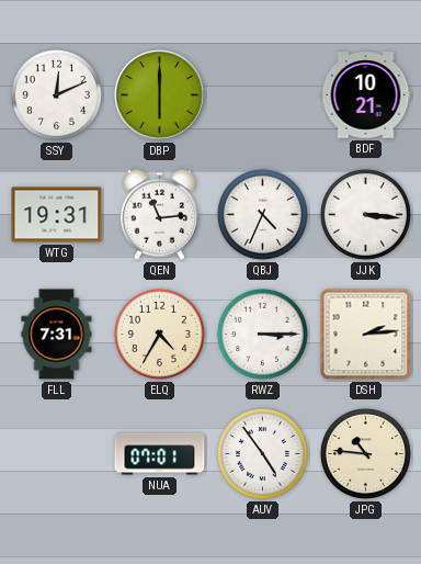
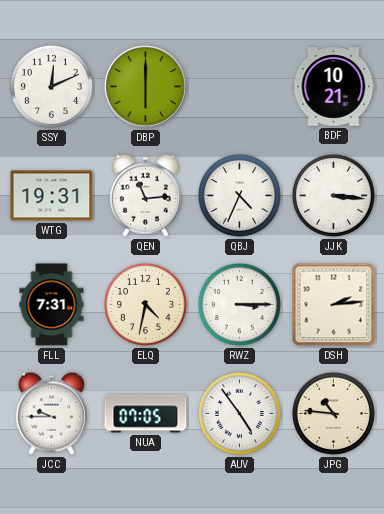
ELQ: 4:35 -> 4:32 (145, 304)
JCC: none -> 9:45 (51, 413)
NUA: 07:01 -> 07:05 (146, 414)
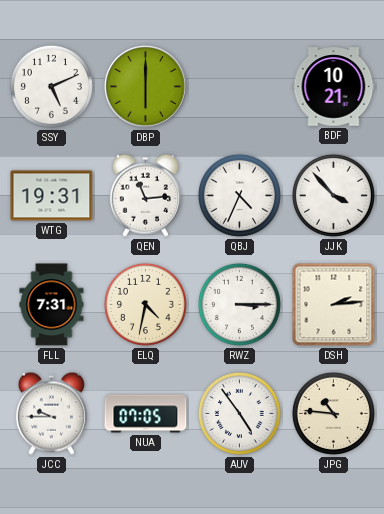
SSY: 12:11 -> 5:11 (51, 86)
JJK: 3:16 -> 3:53 (333, 195)
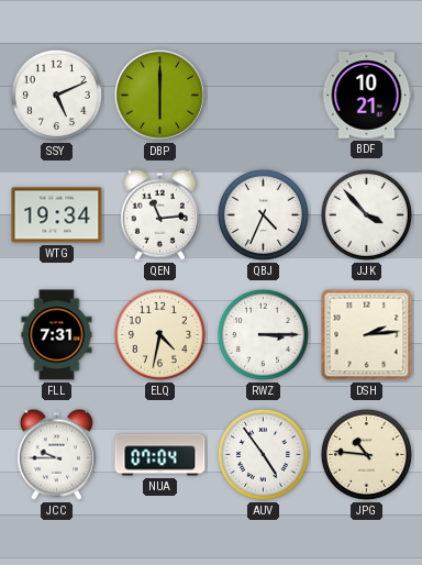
WTG: 19:31 -> 19:34 (57, 215)
NUA: 07:05 -> 07:04 (160, 455)
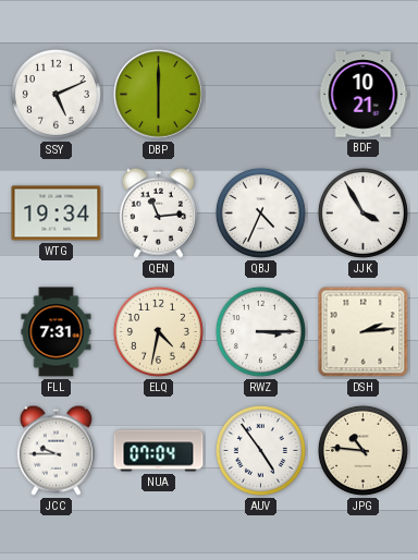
JJK: 3:53 -> 3:55 (362, 212)
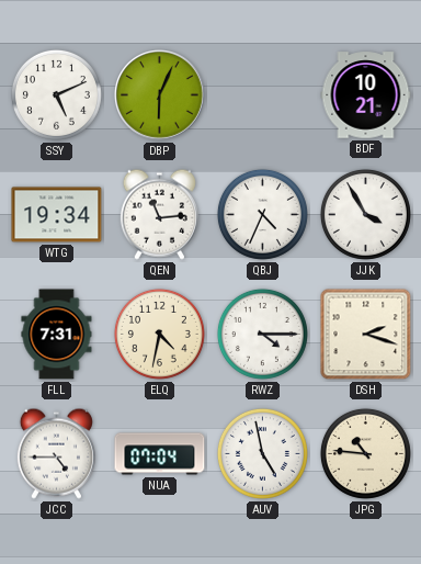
DBP: 6:00 -> 6:04 (160, 95)
RWZ: 3:15 -> 4:15 (262, 334)
DSH: 2:14 -> 2:18 (366, 335)
JCC: 9:45 -> 4:45 (56, 453)
AUV: 4:54 -> 4:58 (262, 453)
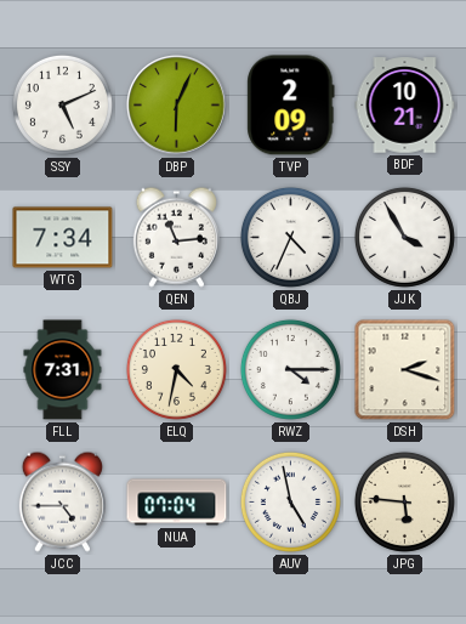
TVP: none -> 2:09 (291, 106)
WTG: 19:34 -> 7:34 (63, 238)
JPG: 10:46 -> 5:46 (404, 501)
